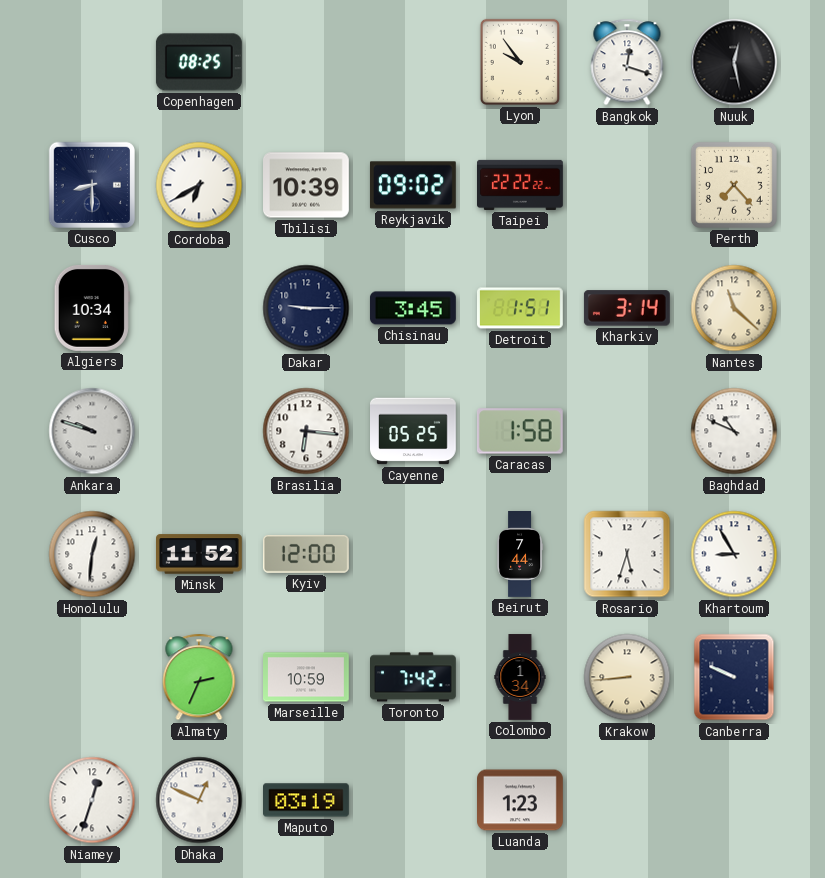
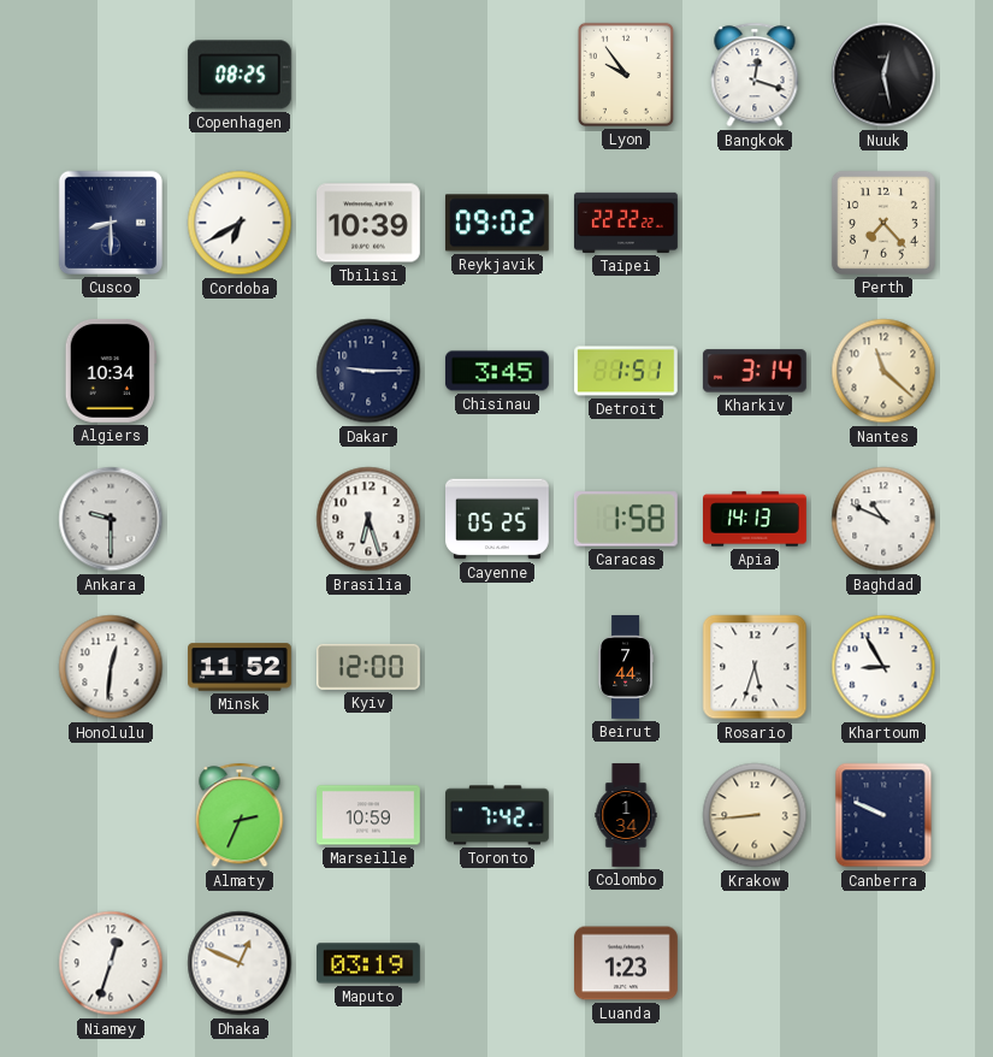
Ankara: 9:48 -> 9:30 (111, 519)
Brasilia: 6:16 -> 6:27 (368, 519)
Apia: none -> 14:13 (756, 519)
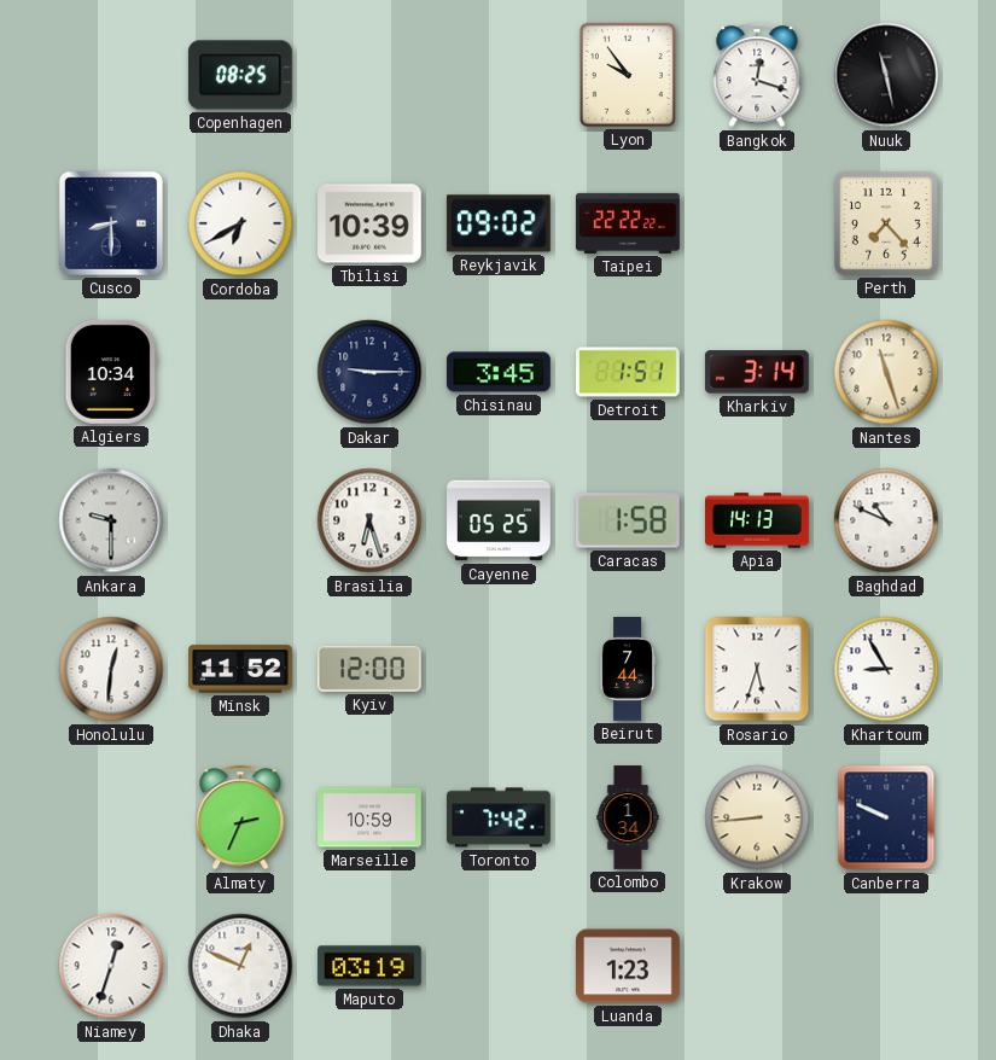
Nuuk: 12:28 -> 11:28 (886, 75)
Nantes: 11:22 -> 11:27 (886, 372)
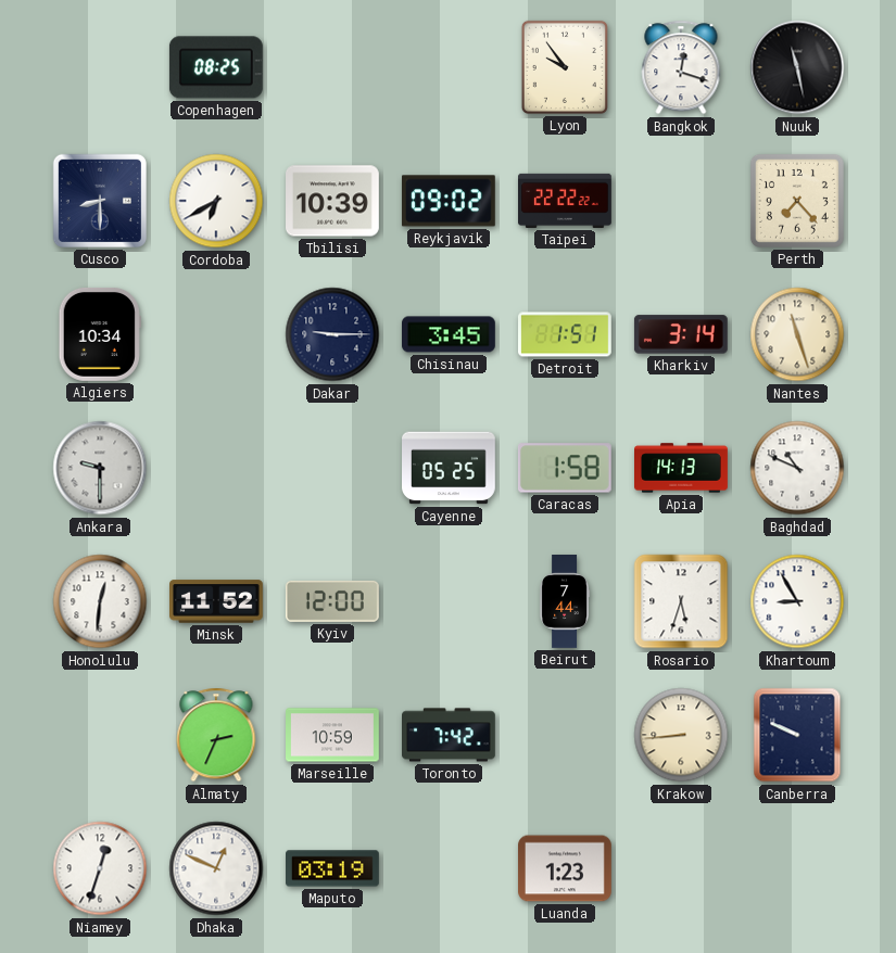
Brasilia: 6:27 -> none (369, 520)
Colombo: 1:34 -> none (628, 817)
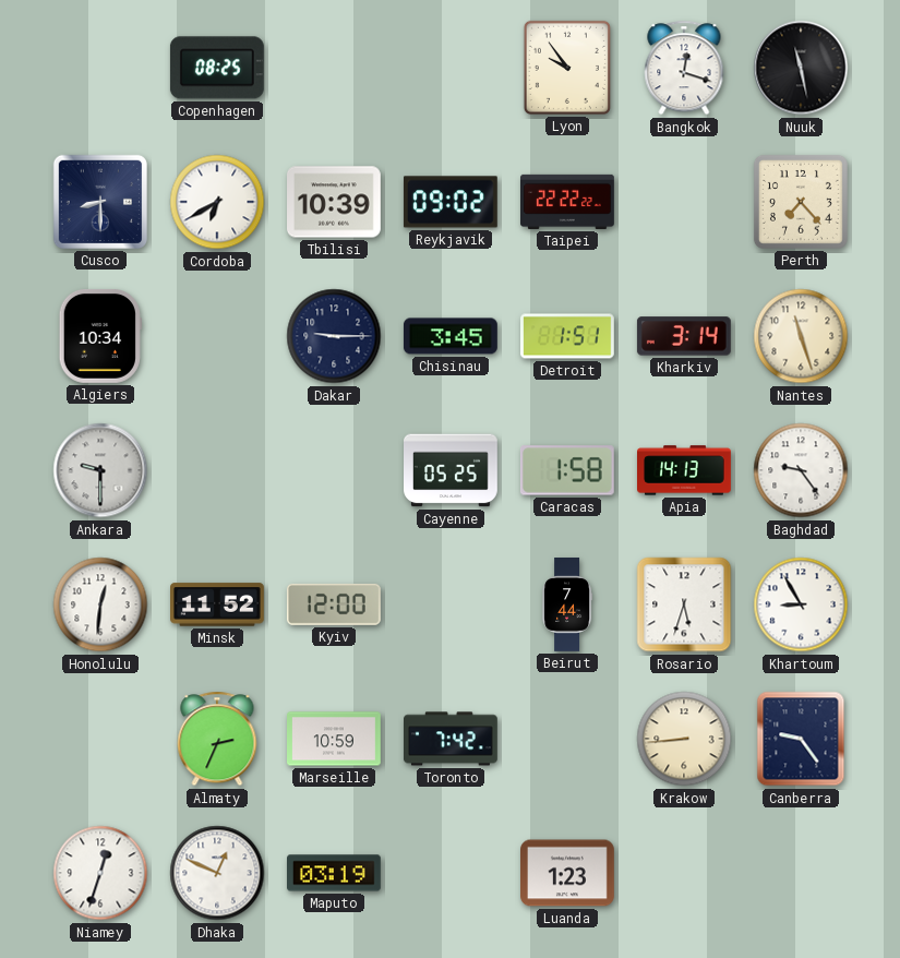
Baghdad: 10:49 -> 9:24 (801, 470)
Canberra: 9:49 -> 9:24 (801, 739)
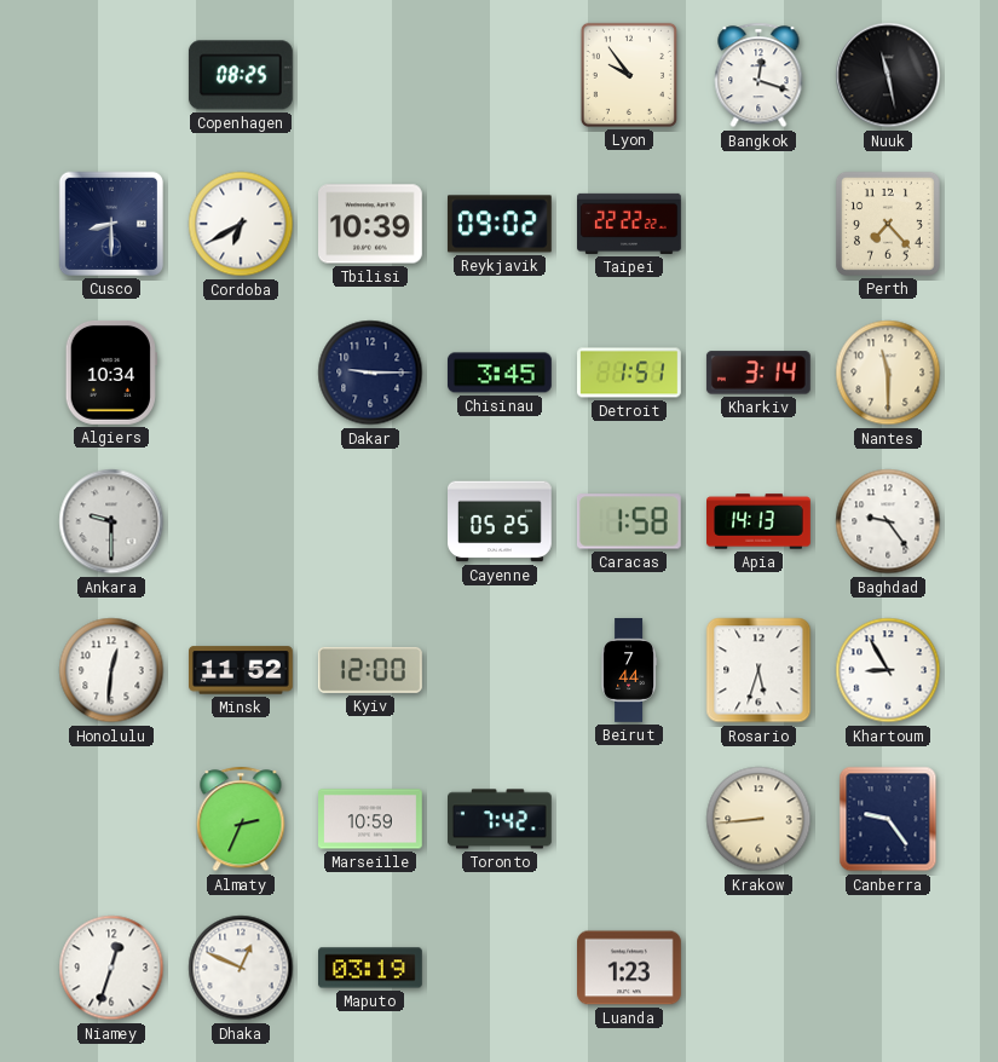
Nantes: 11:27 -> 11:30 (888, 373)
